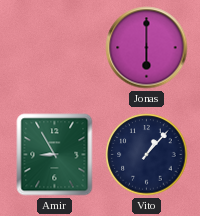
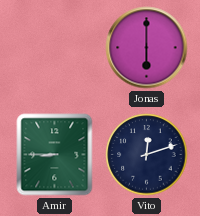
Amir: 8:55 -> 8:45 (55, 155)
Vito: 1:07 -> 12:12 (147, 155)
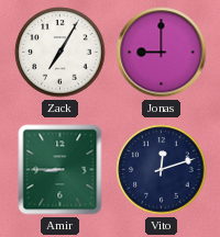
Zack: none -> 7:05 (61, 53)
Jonas: 6:00 -> 9:00 (162, 53)
